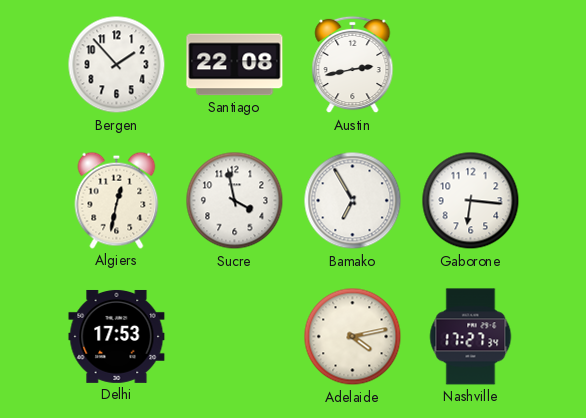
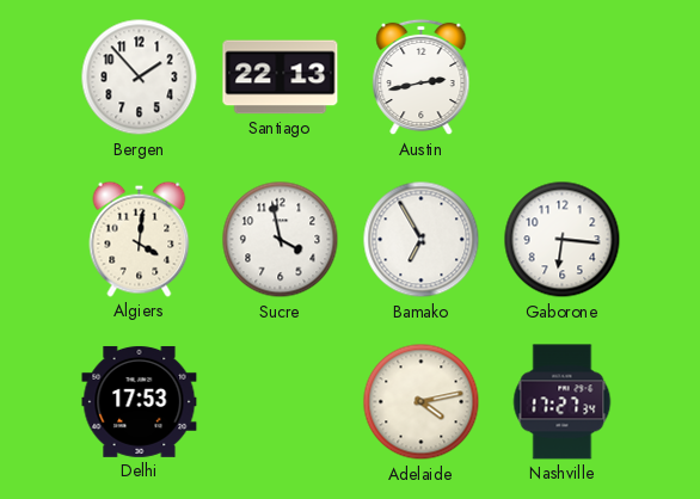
Santiago: 22:08 -> 22:13 (281, 78)
Algiers: 12:32 -> 4:01 (140, 239)
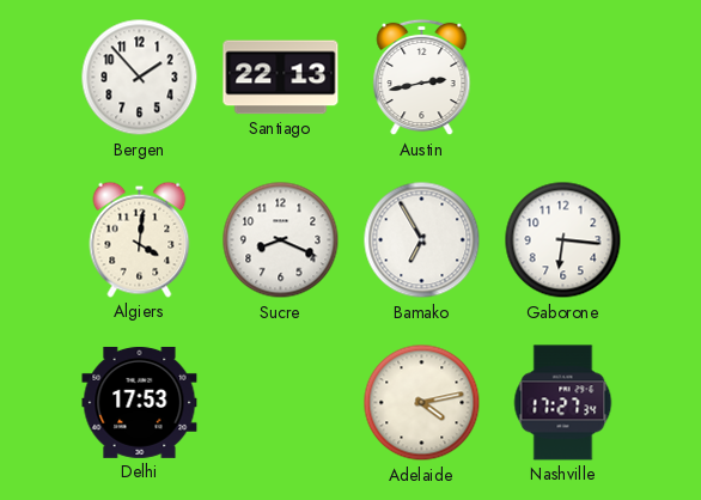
Sucre: 3:58 -> 8:19 (281, 240)
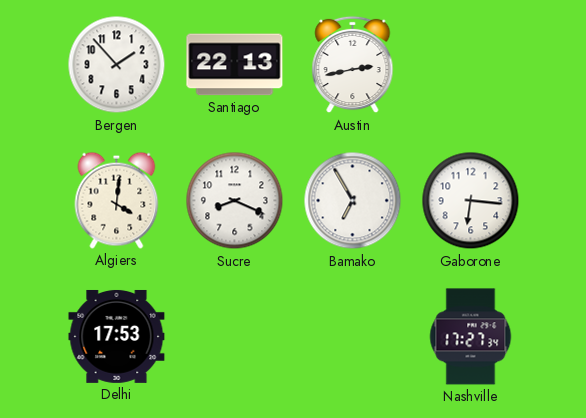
Adelaide: 4:13 -> none (422, 403)
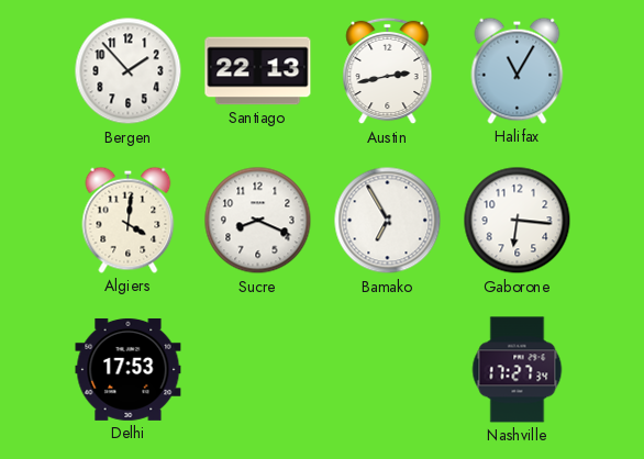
Halifax: none -> 11:05 (518, 70)
